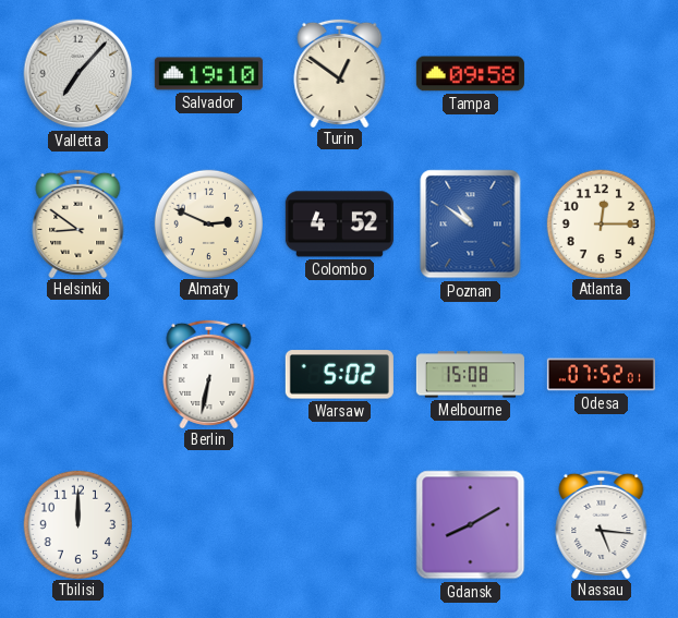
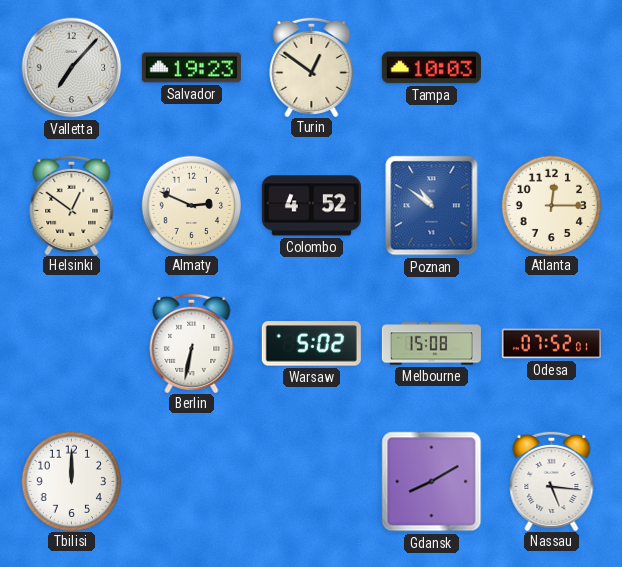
Salvador: 19:10 -> 19:23 (191, 68)
Tampa: 09:58 -> 10:03 (431, 68)
Helsinki: 8:51 -> 12:51 (72, 204)
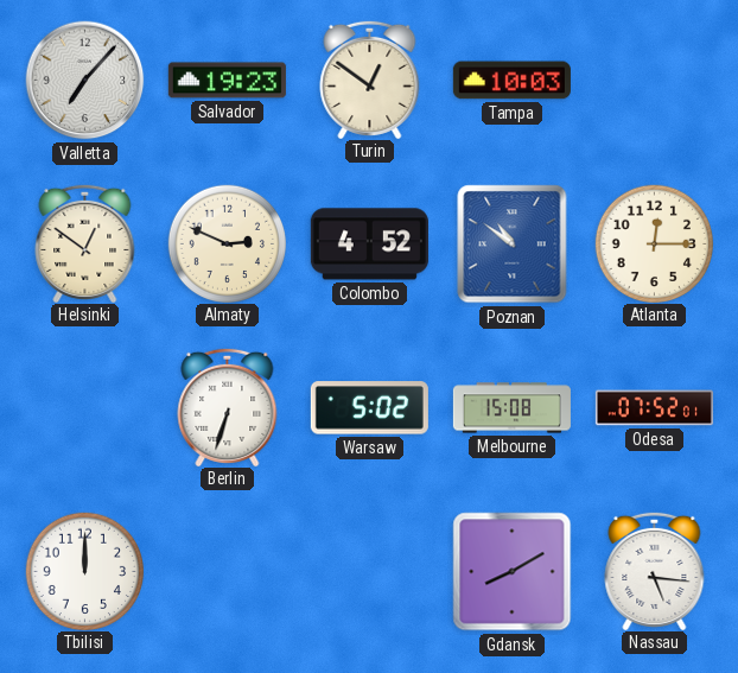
Berlin: 6:32 -> 6:33 (228, 406)
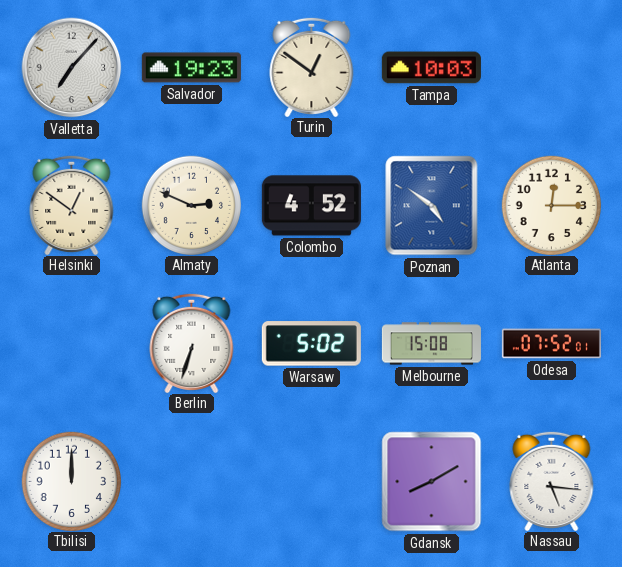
Poznan: 10:51 -> 4:51 (432, 206)
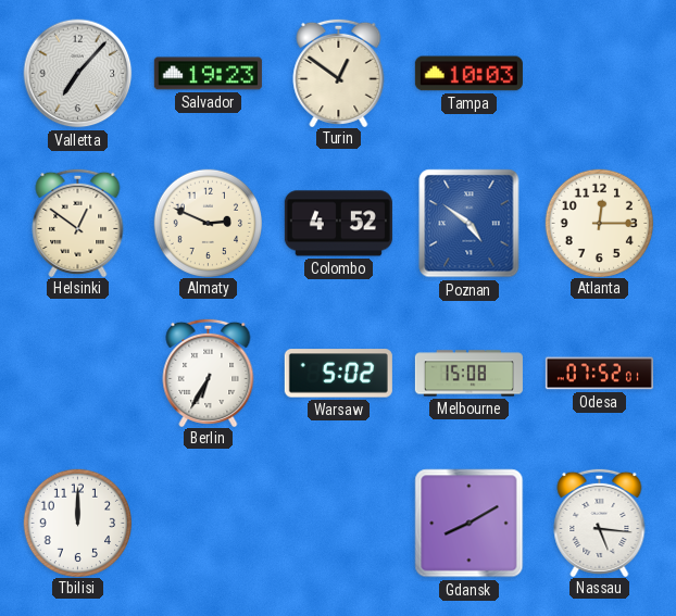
Berlin: 6:33 -> 6:35 (209, 372)
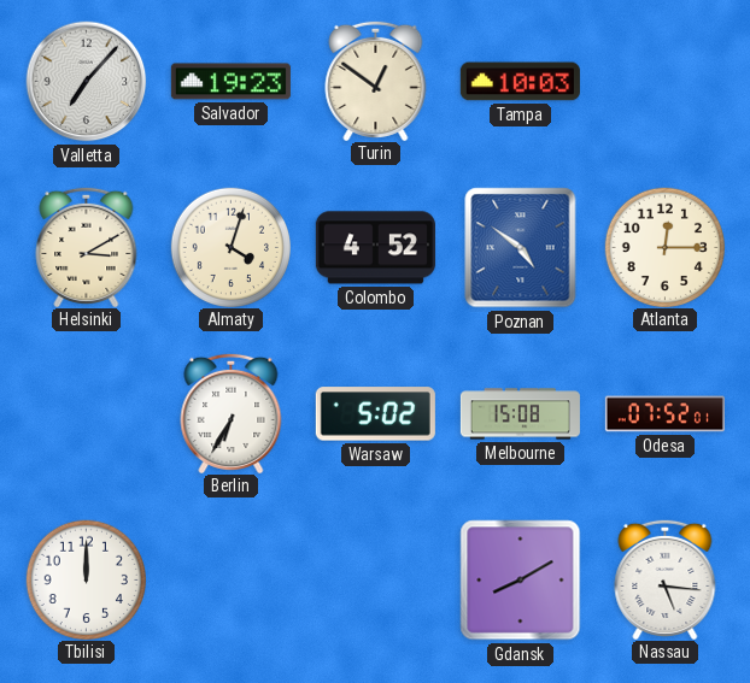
Helsinki: 12:51 -> 3:10 (87, 246)
Almaty: 2:49 -> 4:03 (230, 247)
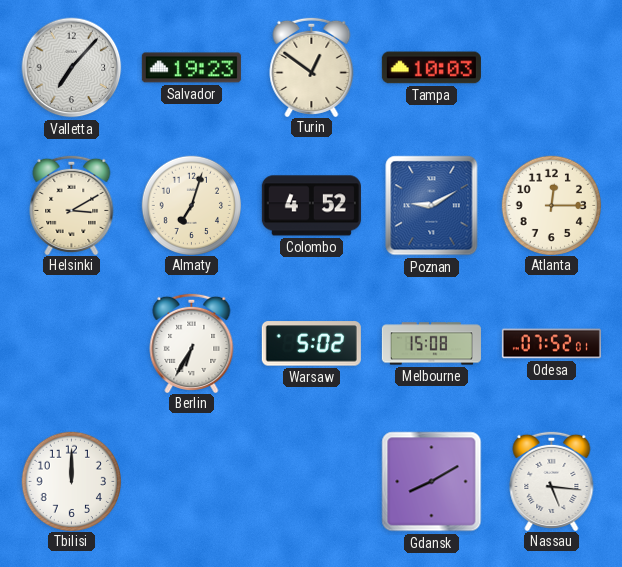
Almaty: 4:03 -> 7:03 (191, 205)
Poznan: 4:51 -> 9:10 (432, 206)
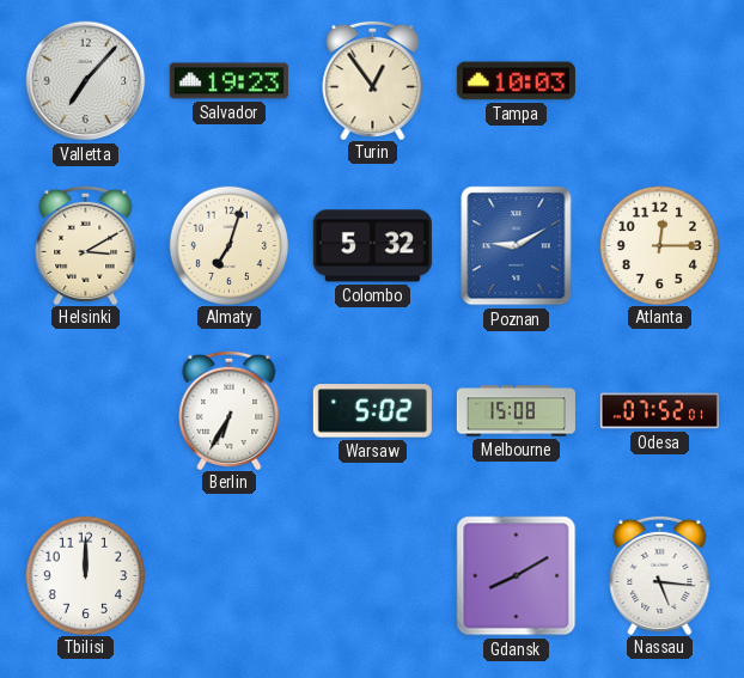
Turin: 12:51 -> 12:54 (373, 79)
Colombo: 4:52 -> 5:32 (372, 246)
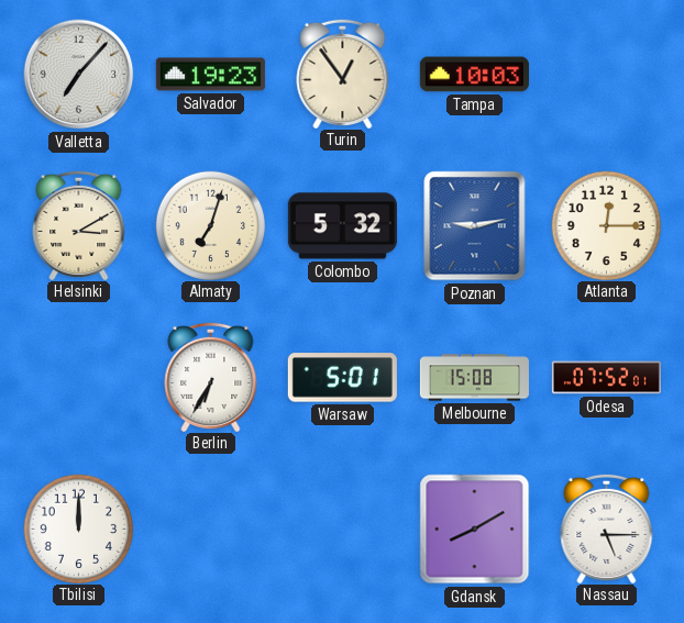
Poznan: 9:10 -> 9:13 (475, 226)
Warsaw: 5:02 -> 5:01 (342, 378)
Nassau: 5:16 -> 5:15 (607, 527)
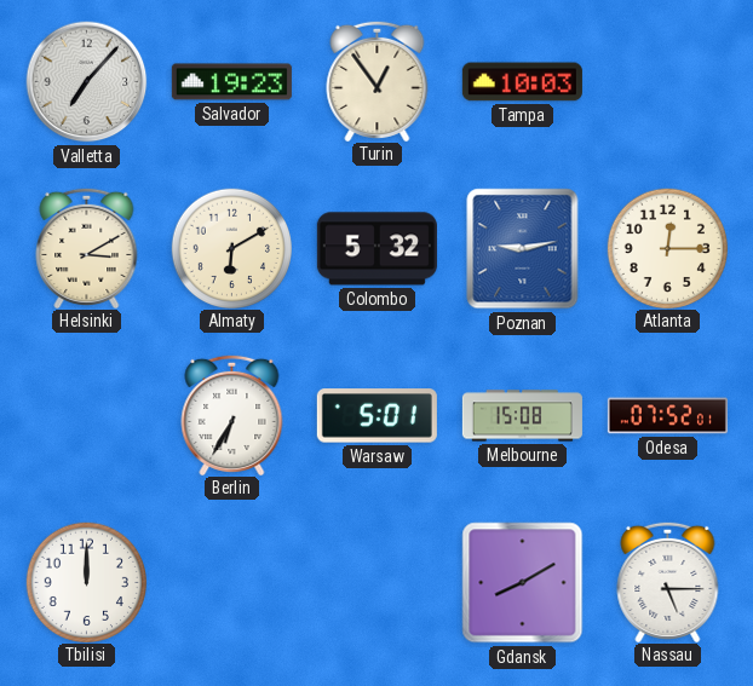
Almaty: 7:03 -> 6:10 (231, 248)
